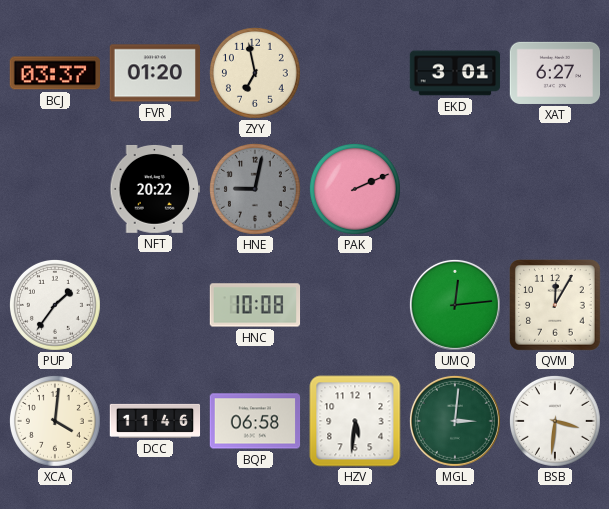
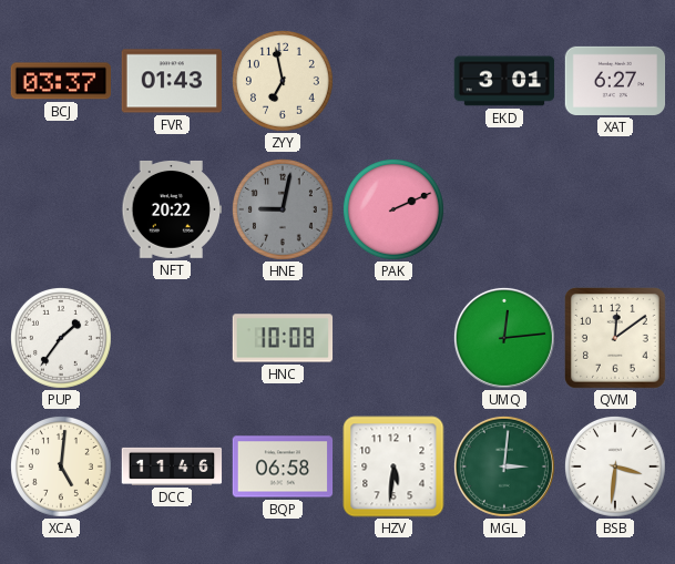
FVR: 01:20 -> 01:43 (171, 81)
QVM: 12:05 -> 12:09 (616, 339)
XCA: 4:01 -> 5:01 (61, 466)
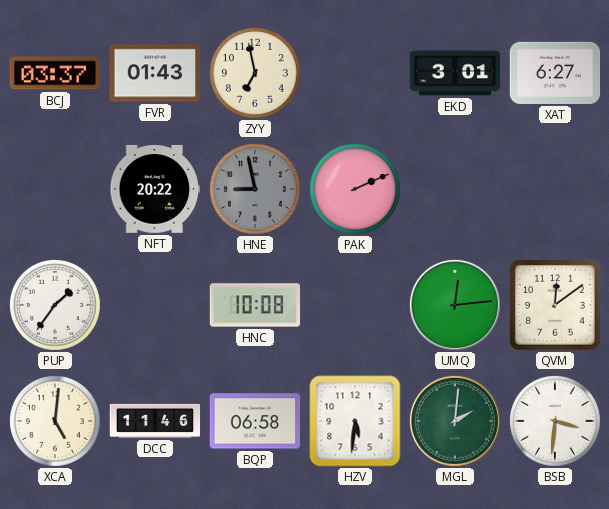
HNE: 9:02 -> 8:58 (255, 189)
MGL: 3:01 -> 2:01 (455, 421)
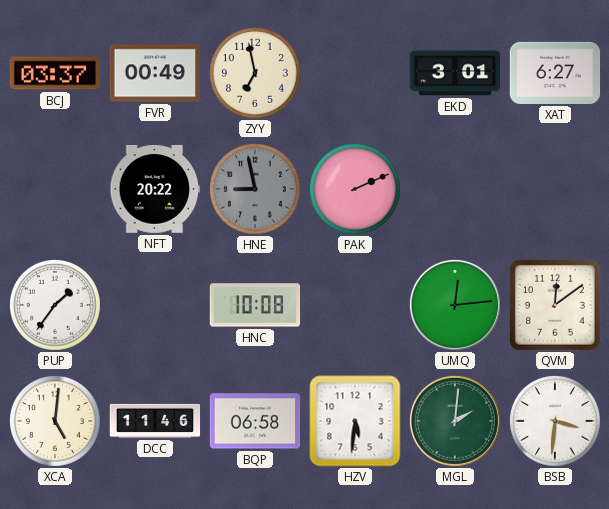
FVR: 01:43 -> 00:49 (154, 73)
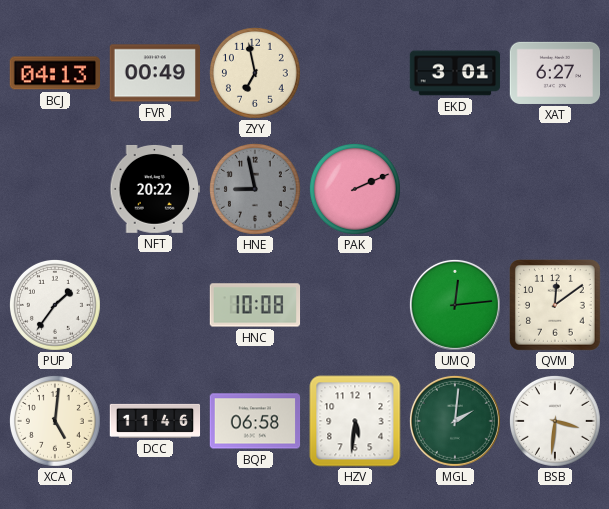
BCJ: 03:37 -> 04:13 (54, 73)
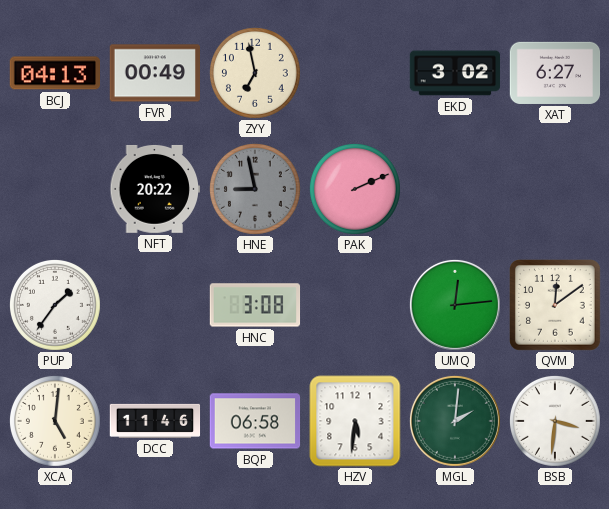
EKD: 3:01 -> 3:02 (455, 73)
HNC: 10:08 -> 3:08 (255, 305)
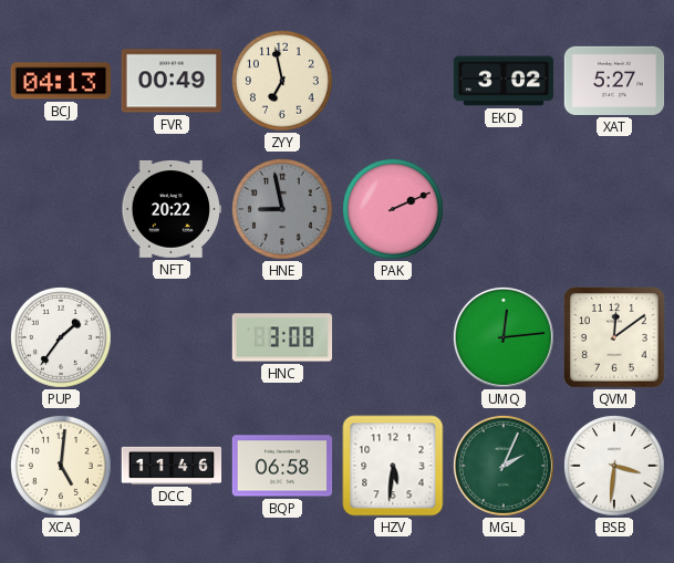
XAT: 6:27 -> 5:27 (614, 81)
MGL: 2:01 -> 2:04 (504, 466)
